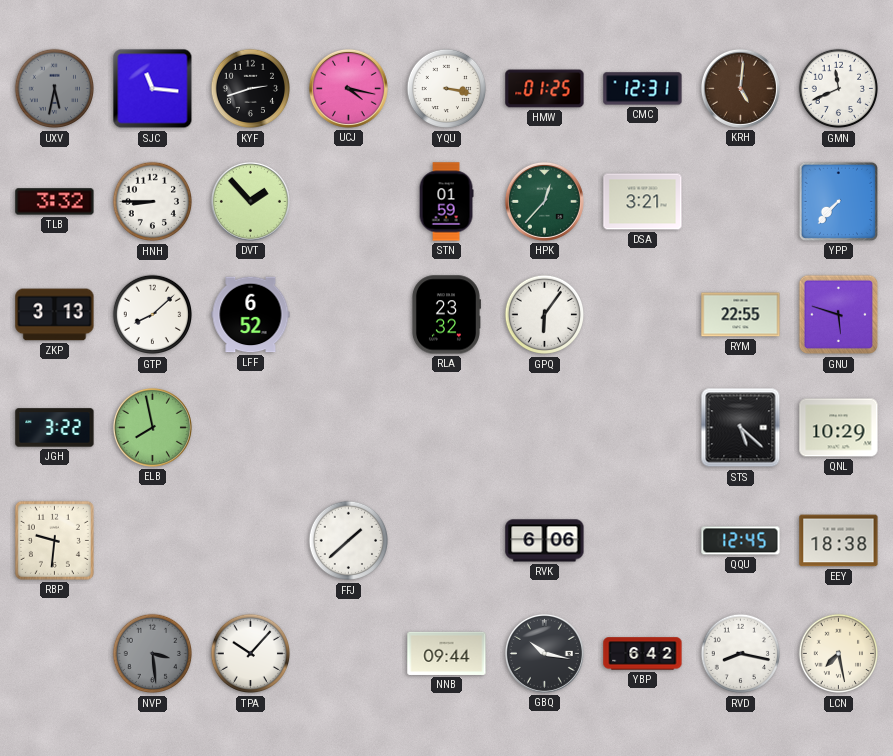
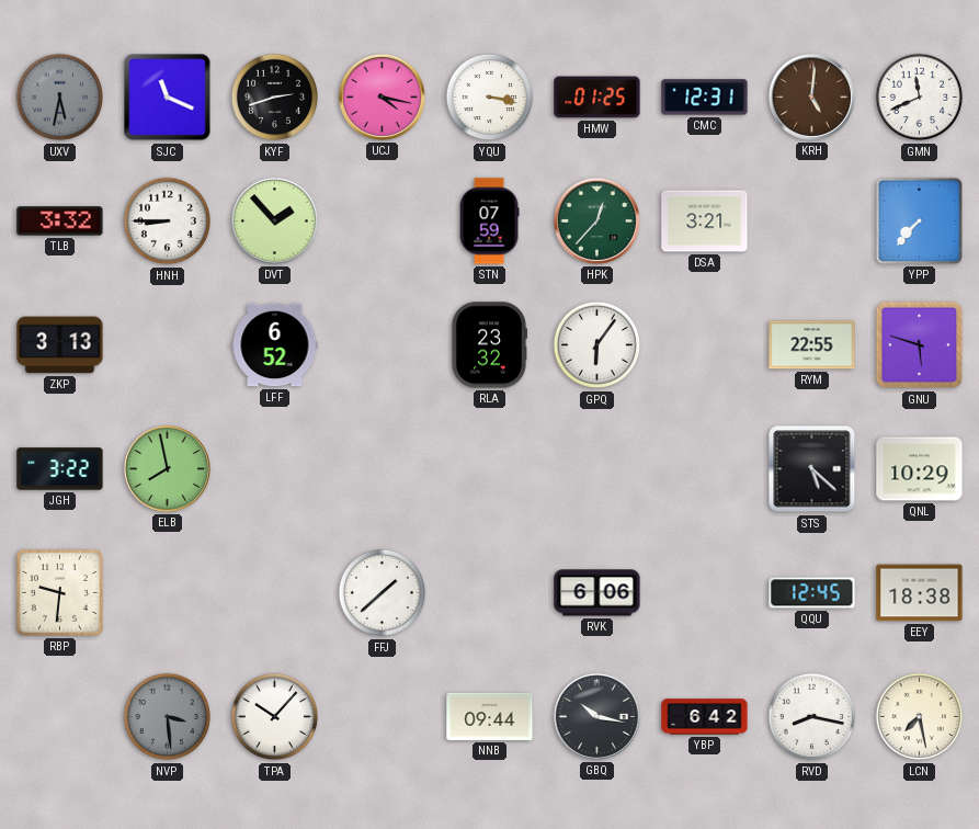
SJC: 11:16 -> 11:19 (168, 98)
STN: 01:59 -> 07:59 (489, 222)
GTP: 8:08 -> none (153, 315)
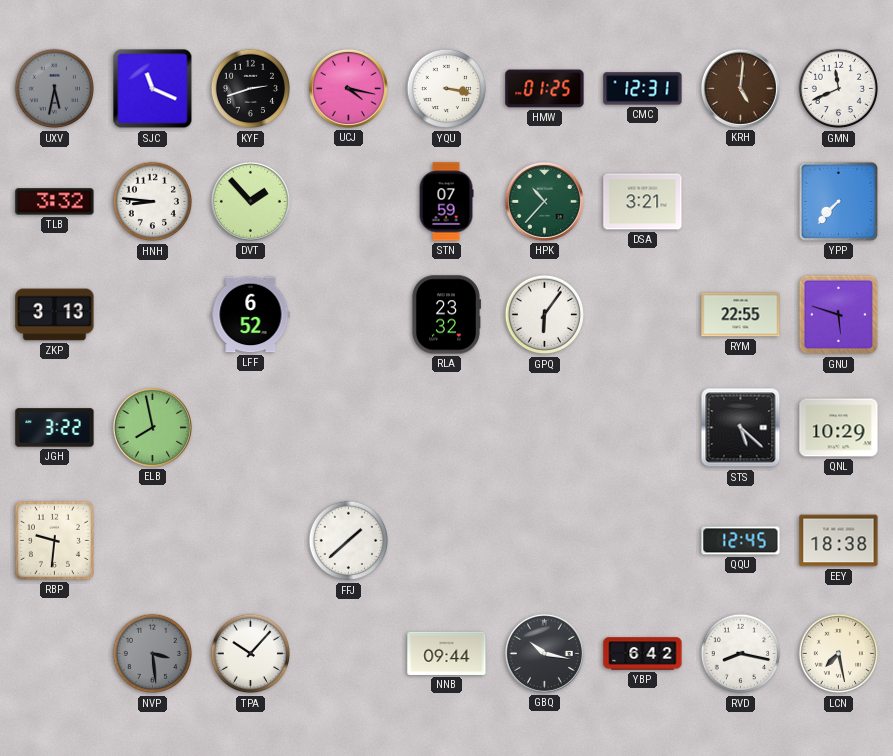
HNH: 8:45 -> 8:46 (153, 202)
HPK: 12:37 -> 10:37 (544, 201)
RVK: 6:06 -> none (597, 593)
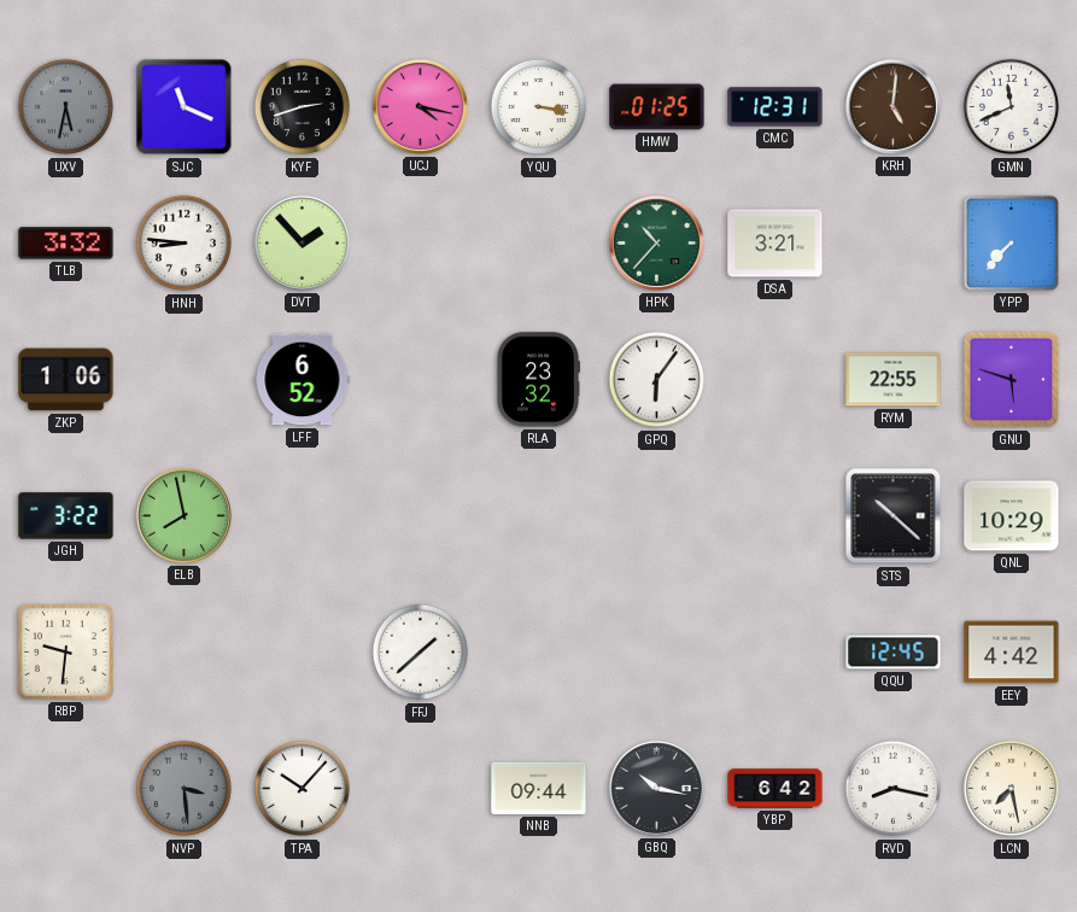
STN: 07:59 -> none (446, 202)
ZKP: 3:13 -> 1:06 (66, 380)
STS: 5:22 -> 10:22 (894, 516)
EEY: 18:38 -> 4:42 (1012, 653)
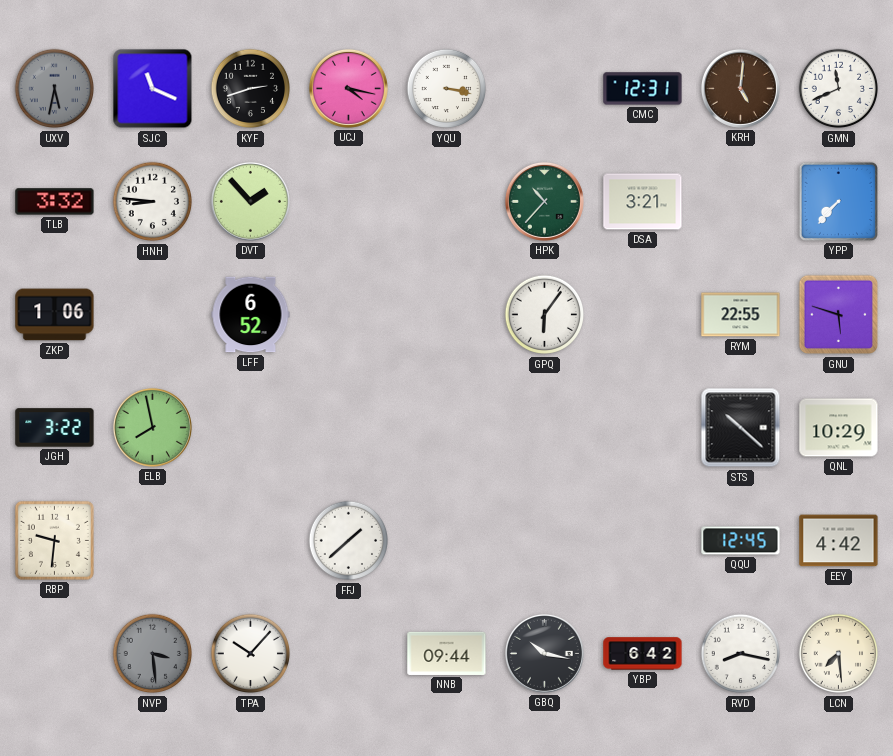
HMW: 01:25 -> none (657, 107)
RLA: 23:32 -> none (538, 380)
LCN: 7:28 -> 7:29 (839, 654)
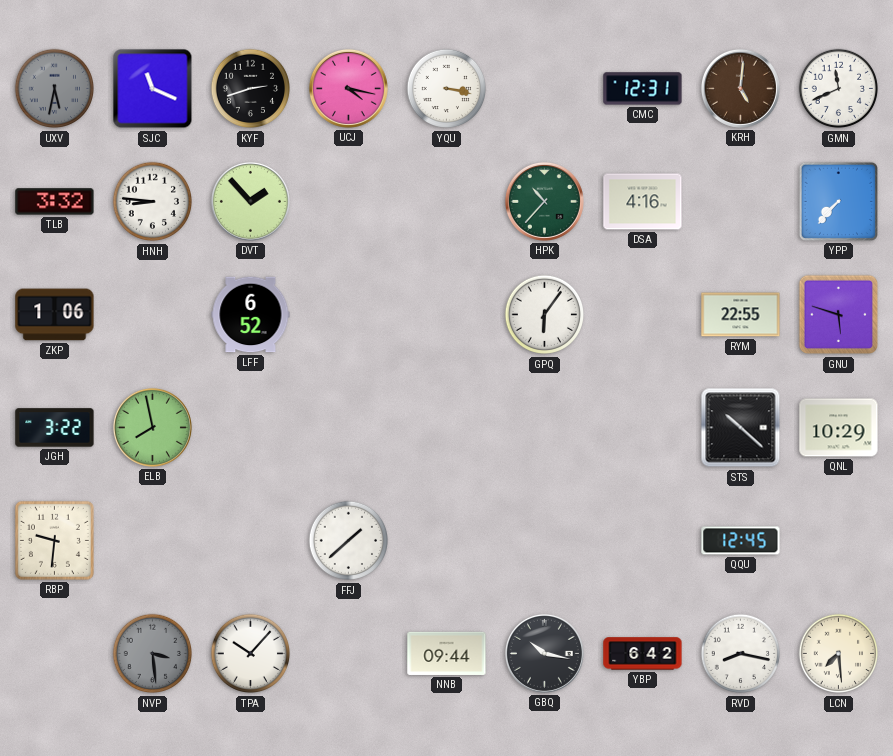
DSA: 3:21 -> 4:16 (643, 202)
EEY: 4:42 -> none (839, 541)
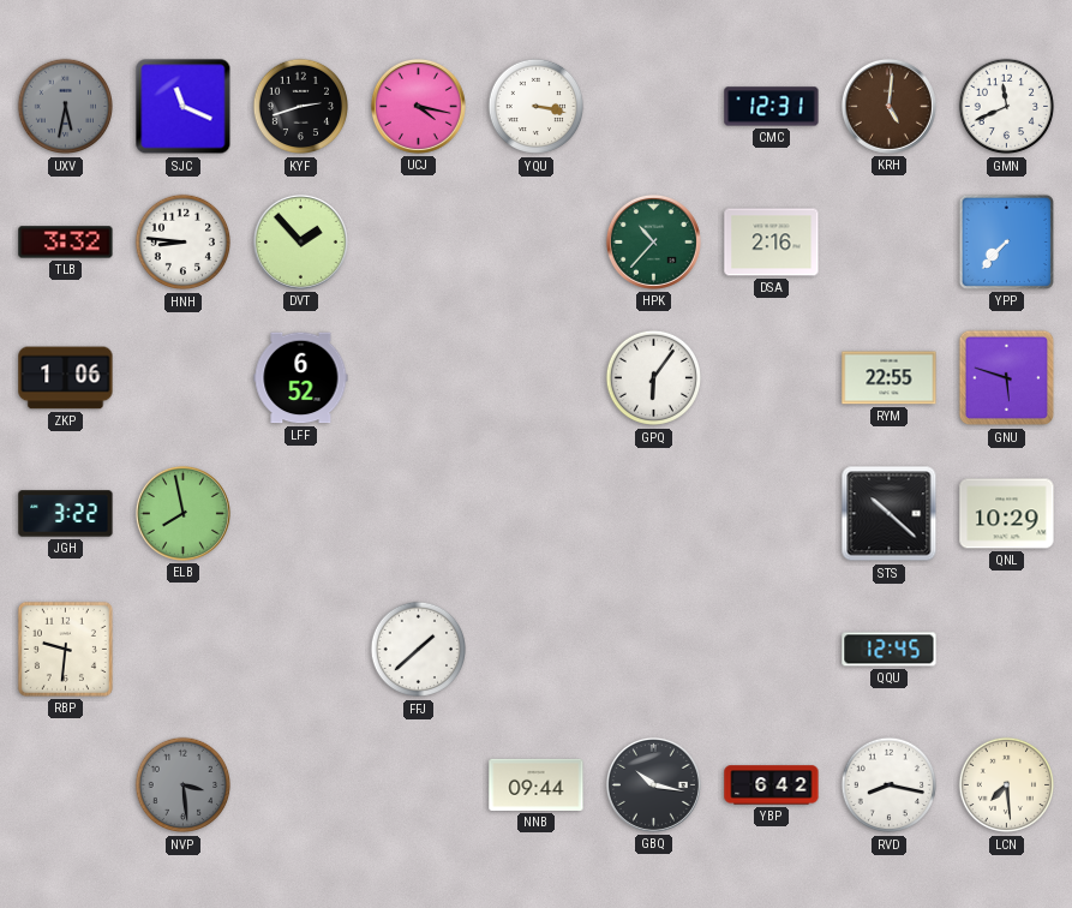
DSA: 4:16 -> 2:16 (772, 243)
TPA: 10:07 -> none (251, 654)
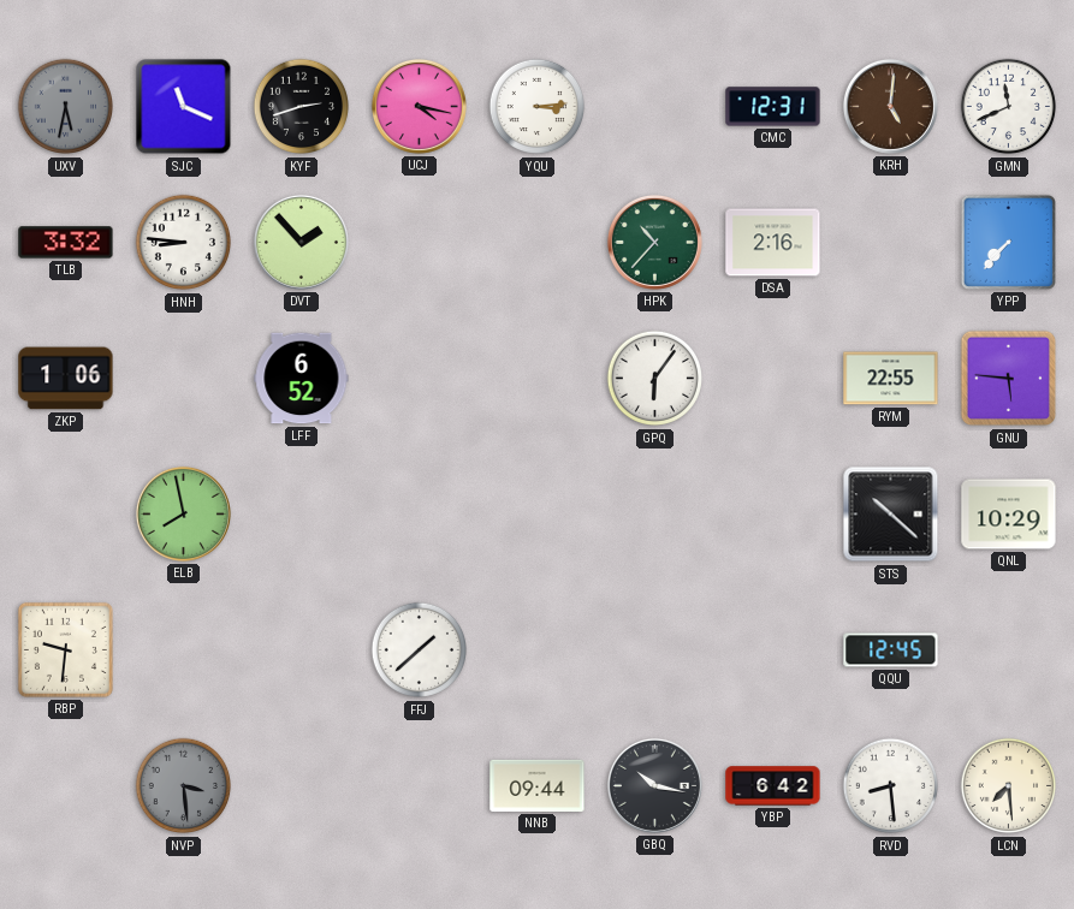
YQU: 3:17 -> 3:14 (538, 107)
GNU: 5:48 -> 5:46 (1009, 379)
JGH: 3:22 -> none (66, 514)
RVD: 8:17 -> 8:29 (891, 786)
